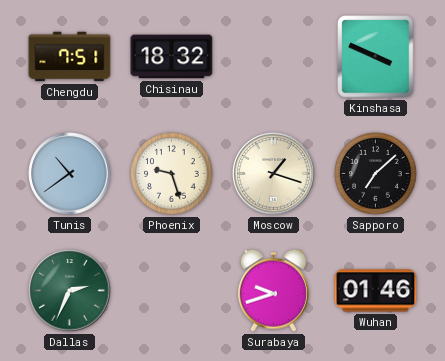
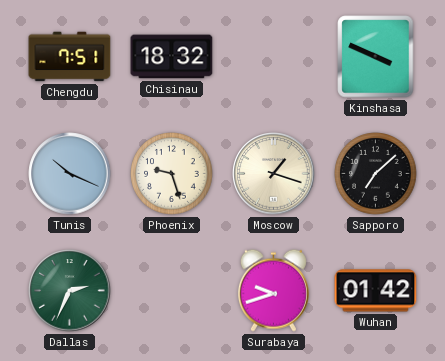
Tunis: 10:39 -> 10:19 (70, 174)
Wuhan: 01:46 -> 01:42 (376, 291)
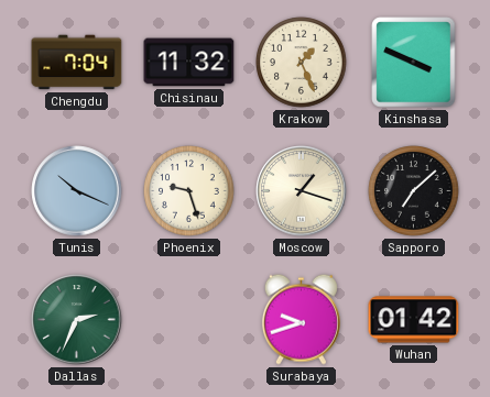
Chengdu: 7:51 -> 7:04 (77, 63)
Chisinau: 18:32 -> 11:32 (189, 63)
Krakow: none -> 1:26 (302, 63)
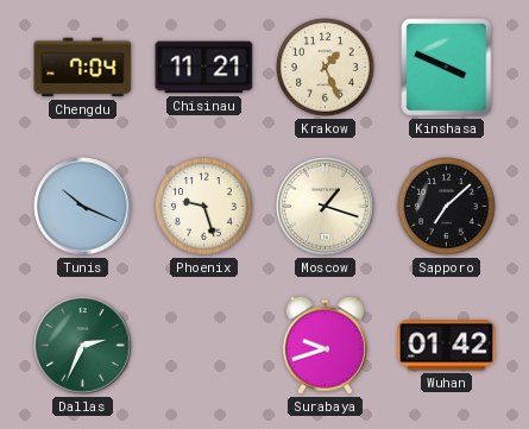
Chisinau: 11:32 -> 11:21 (204, 68)
